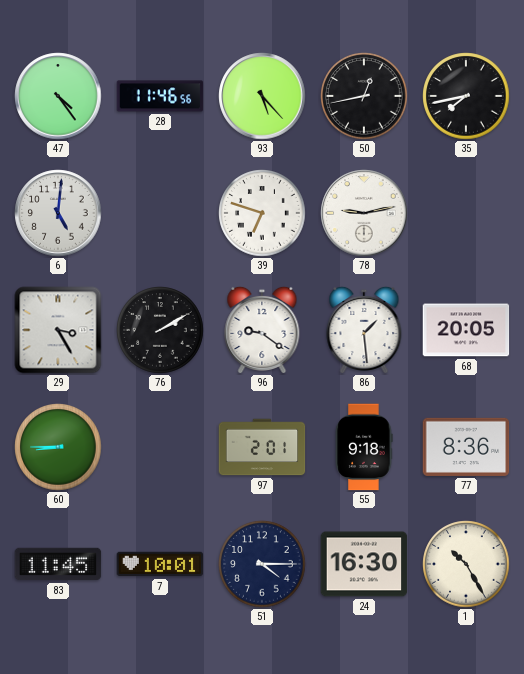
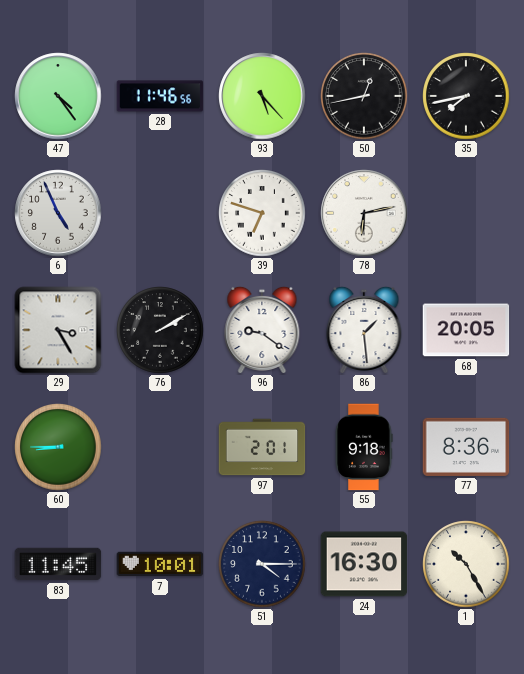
6: 5:01 -> 4:56 (58, 213)
78: 9:13 -> 6:13 (364, 213)
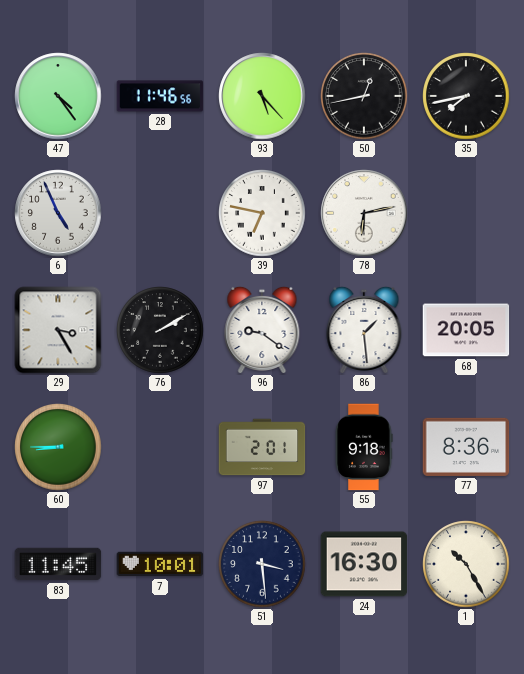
39: 6:48 -> 6:47 (262, 213)
51: 4:15 -> 3:29 (262, 564)
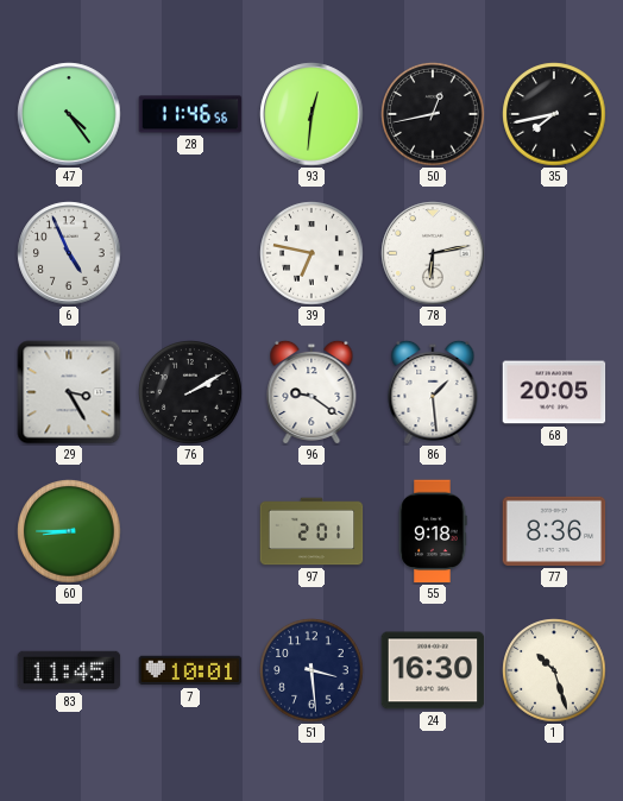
93: 5:23 -> 12:31 (311, 114)
1: 10:25 -> 10:27 (554, 670)
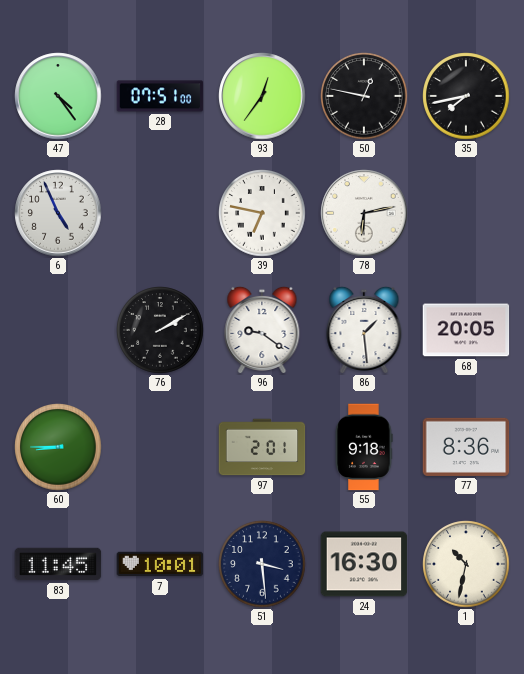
28: 11:46 -> 07:51 (160, 96)
93: 12:31 -> 12:36 (262, 96)
50: 12:43 -> 12:47 (364, 96)
29: 3:25 -> none (69, 392)
1: 10:27 -> 10:32 (466, 564)
